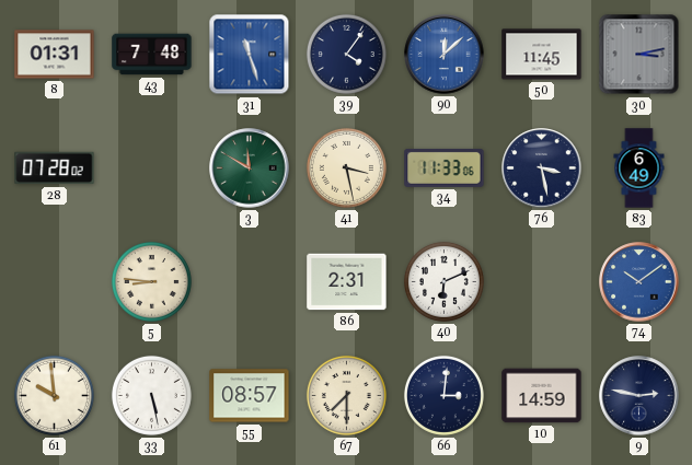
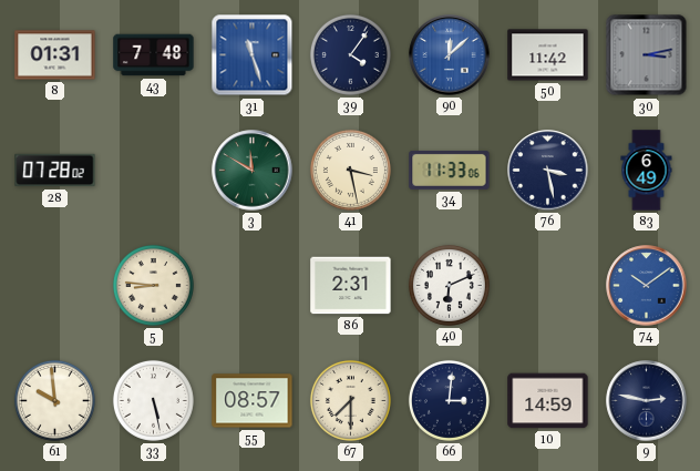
50: 11:45 -> 11:42 (548, 55)
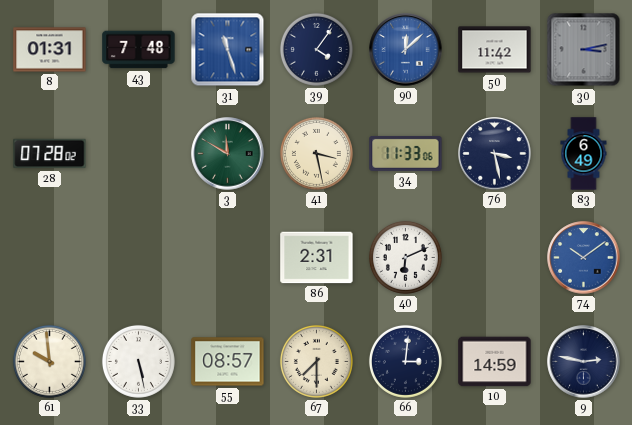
5: 8:46 -> none (153, 285)
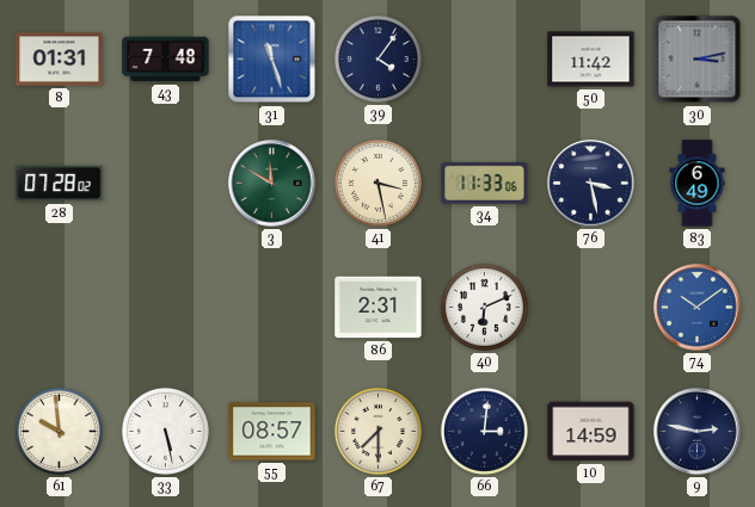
90: 12:08 -> none (406, 50)
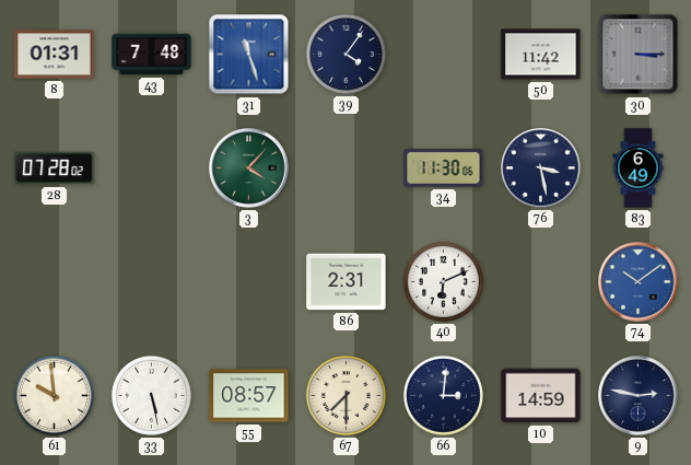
30: 3:13 -> 3:15 (639, 55)
3: 11:50 -> 4:07 (249, 168)
41: 3:28 -> none (377, 183)
34: 11:33 -> 11:30 (444, 167)
